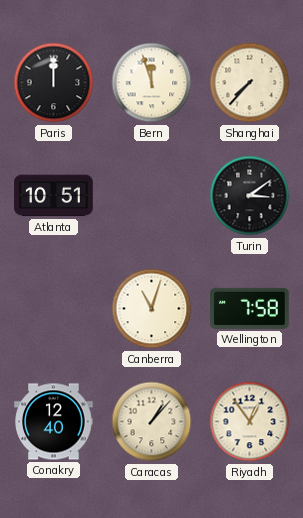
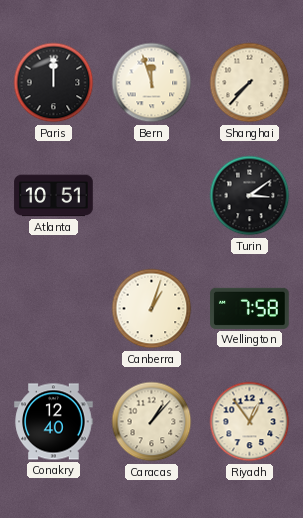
Canberra: 11:03 -> 1:03 (152, 309)
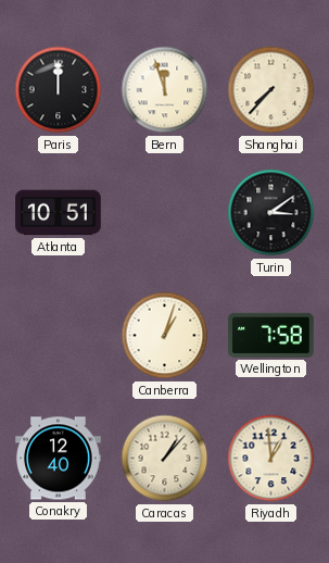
Riyadh: 12:54 -> 12:59 (271, 459)
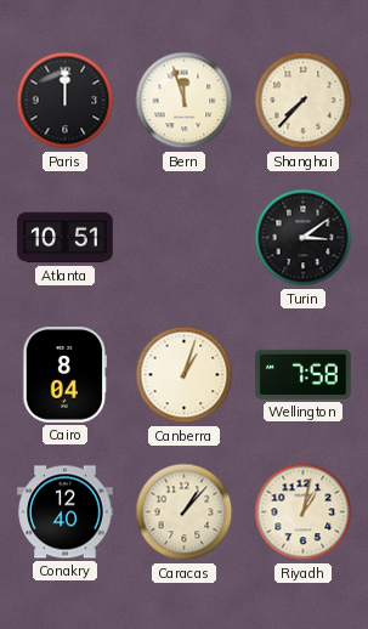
Cairo: none -> 8:04 (66, 375)
Riyadh: 12:59 -> 1:02 (304, 512)
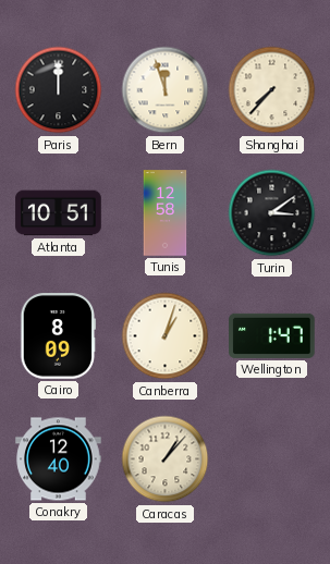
Tunis: none -> 12:58 (166, 213)
Cairo: 8:04 -> 8:09 (59, 336)
Wellington: 7:58 -> 1:47 (272, 335)
Riyadh: 1:02 -> none (304, 512)
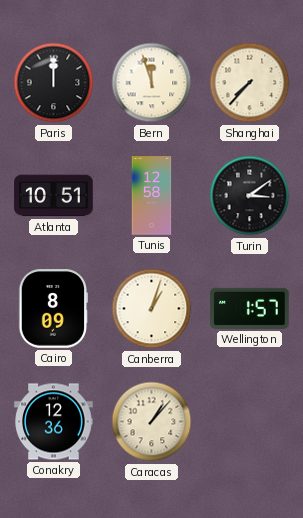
Wellington: 1:47 -> 1:57 (250, 308)
Conakry: 12:40 -> 12:36 (54, 422)
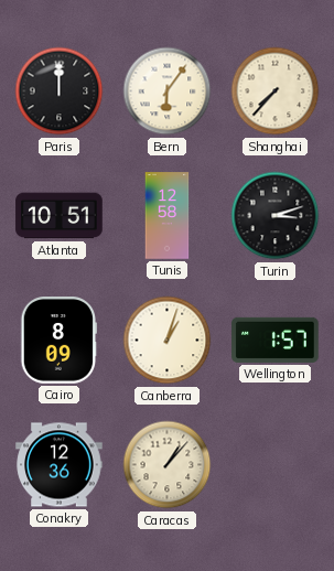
Bern: 11:57 -> 6:06 (168, 91)
Turin: 3:09 -> 3:12 (276, 216)
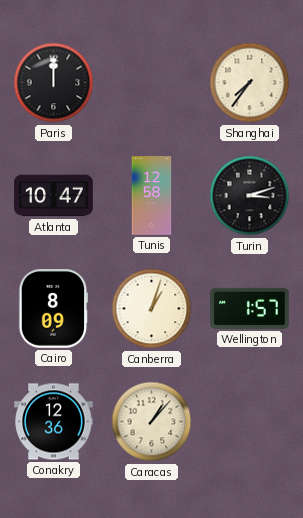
Bern: 6:06 -> none (168, 91)
Shanghai: 7:37 -> 7:36 (250, 83)
Atlanta: 10:51 -> 10:47 (54, 196)
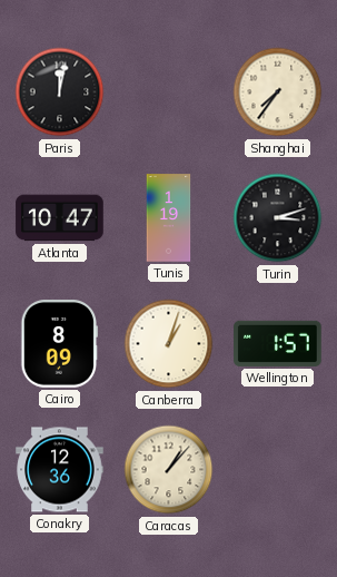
Paris: 12:00 -> 12:02 (60, 92)
Tunis: 12:58 -> 1:19 (169, 218)
